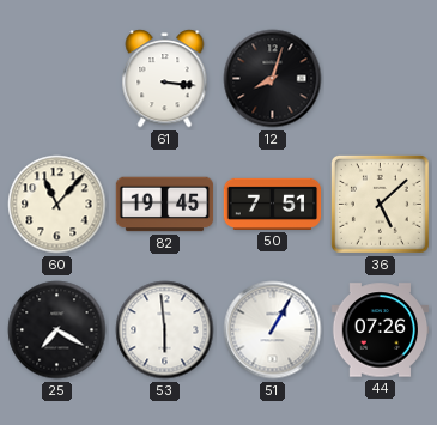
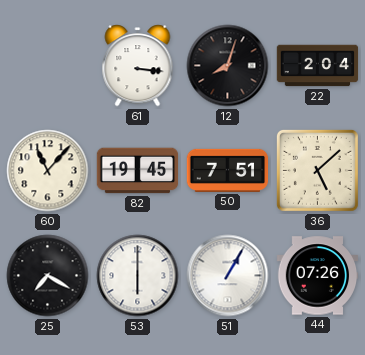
22: none -> 2:04 (318, 66)
53: 5:59 -> 6:00 (138, 276)
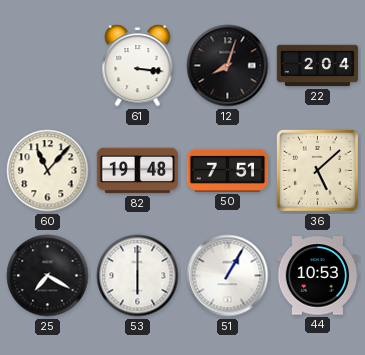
82: 19:45 -> 19:48 (138, 171)
44: 07:26 -> 10:53 (318, 276)
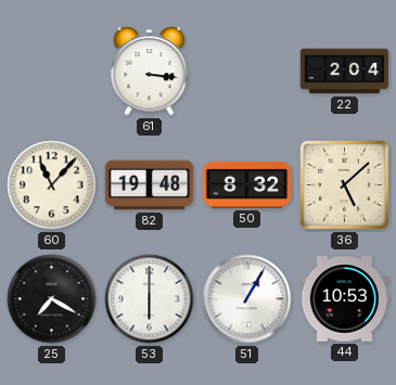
12: 8:03 -> none (228, 66)
50: 7:51 -> 8:32 (247, 184)
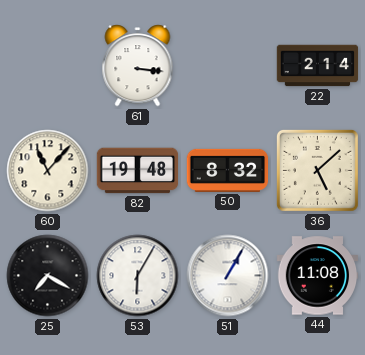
22: 2:04 -> 2:14 (318, 66)
53: 6:00 -> 6:05 (138, 276)
44: 10:53 -> 11:08 (318, 276)
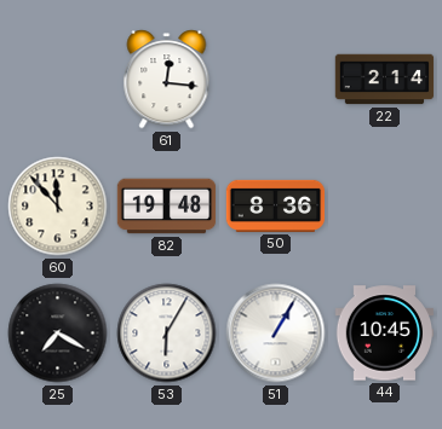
61: 3:16 -> 12:16 (167, 80)
60: 11:07 -> 11:53 (58, 207)
50: 8:32 -> 8:36 (276, 205)
36: 5:08 -> none (317, 170)
44: 11:08 -> 10:45 (385, 334)
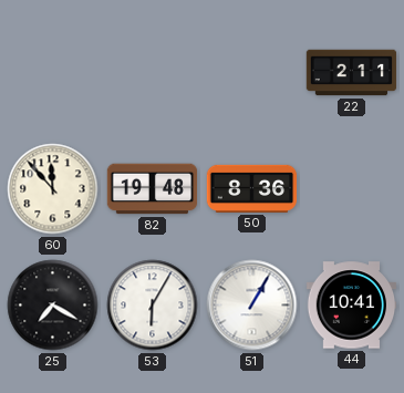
61: 12:16 -> none (167, 80)
22: 2:14 -> 2:11 (352, 73)
44: 10:45 -> 10:41 (352, 306)
